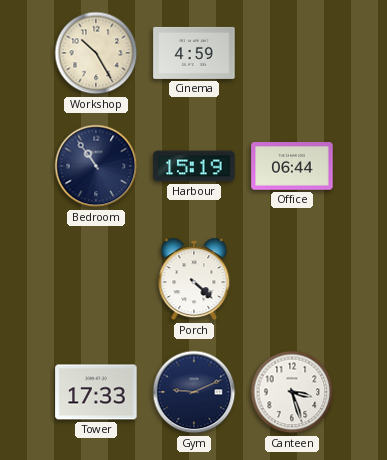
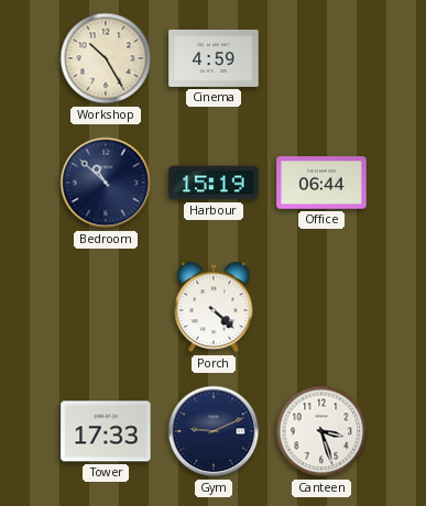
Bedroom: 10:54 -> 10:52 (106, 183)
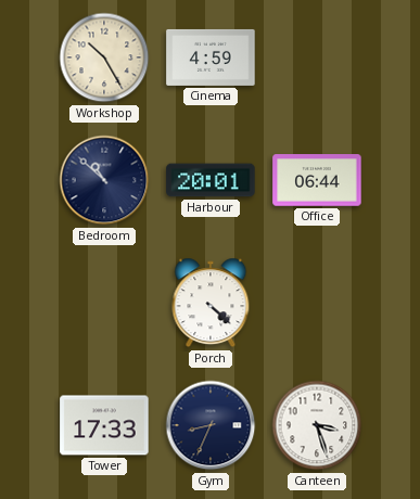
Harbour: 15:19 -> 20:01 (211, 180)
Gym: 9:11 -> 8:34 (211, 425)
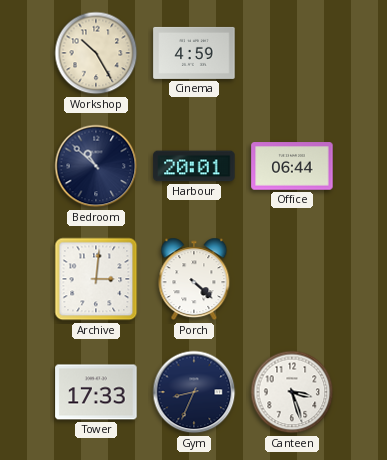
Archive: none -> 3:01 (96, 279)
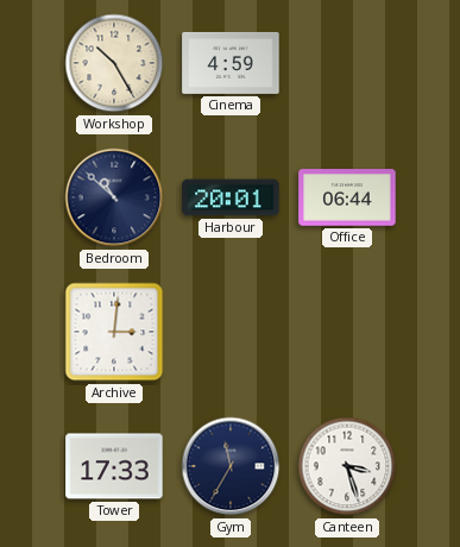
Porch: 4:22 -> none (194, 279)
Gym: 8:34 -> 11:35 (231, 466)
